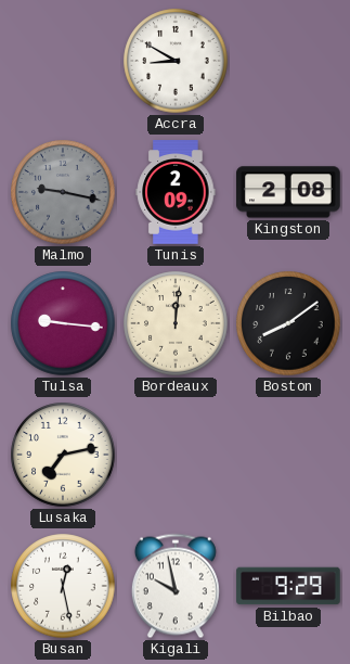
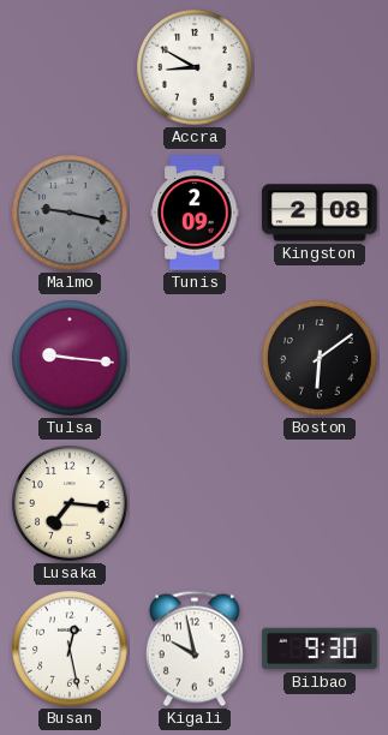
Bordeaux: 12:01 -> none (176, 323)
Boston: 8:09 -> 6:09 (320, 358)
Lusaka: 7:13 -> 7:16 (70, 503)
Bilbao: 9:29 -> 9:30 (320, 649)
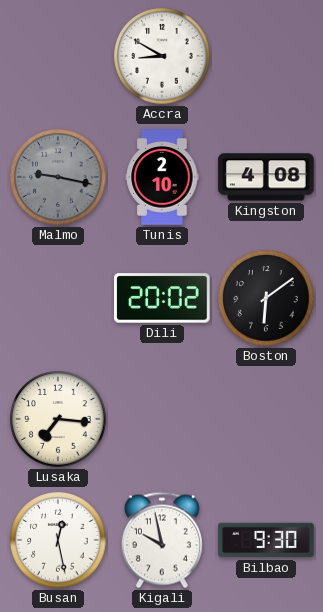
Tunis: 2:09 -> 2:10 (162, 177)
Kingston: 2:08 -> 4:08 (266, 177)
Tulsa: 9:16 -> none (70, 358)
Dili: none -> 20:02 (162, 298)
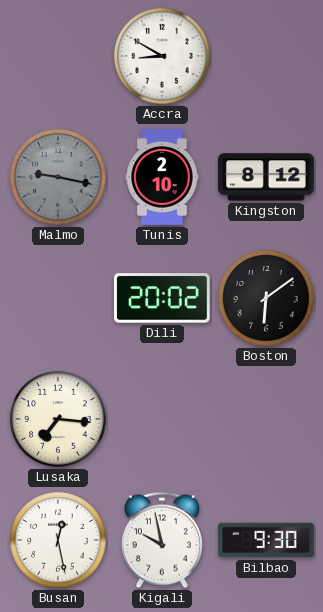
Kingston: 4:08 -> 8:12 (266, 177)
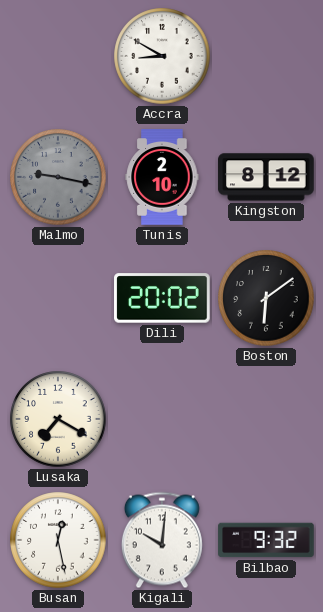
Lusaka: 7:16 -> 7:20 (58, 419)
Kigali: 9:58 -> 10:01 (162, 540)
Bilbao: 9:30 -> 9:32 (266, 540)
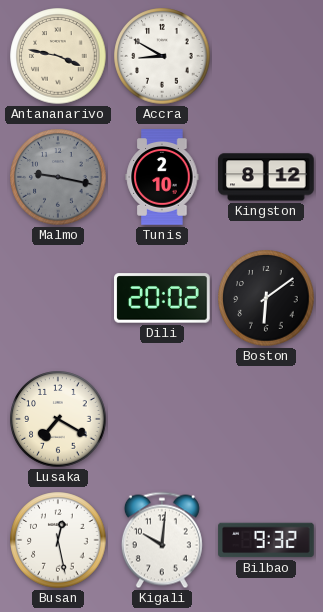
Antananarivo: none -> 3:47 (58, 56)
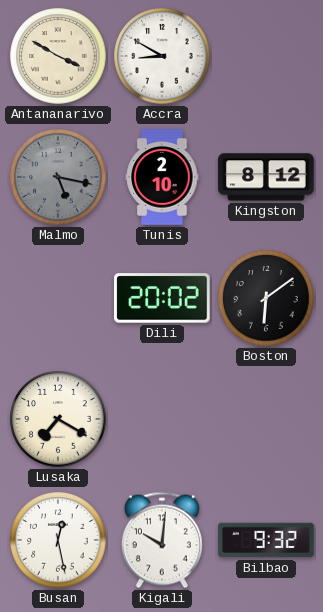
Antananarivo: 3:47 -> 3:50 (58, 56)
Malmo: 9:17 -> 5:17 (58, 177)
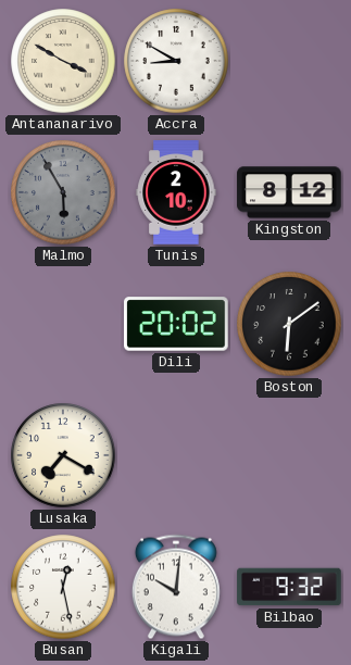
Malmo: 5:17 -> 5:55 (63, 192)
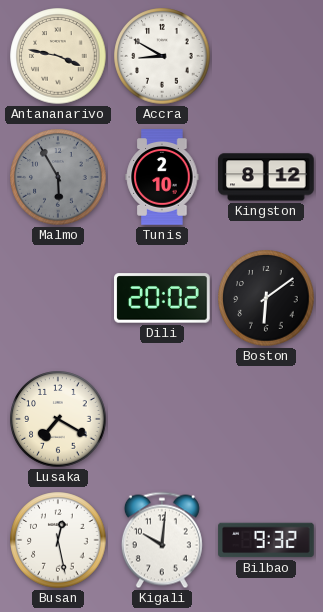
Antananarivo: 3:50 -> 3:47 (58, 56)
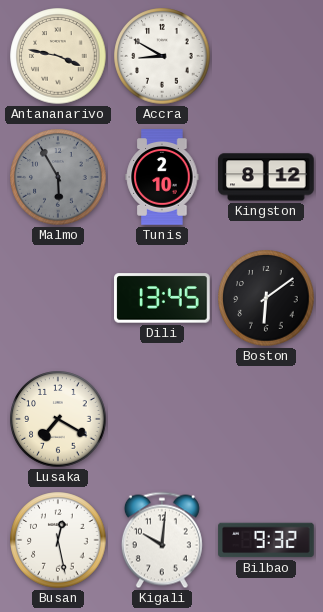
Dili: 20:02 -> 13:45 (162, 298)
